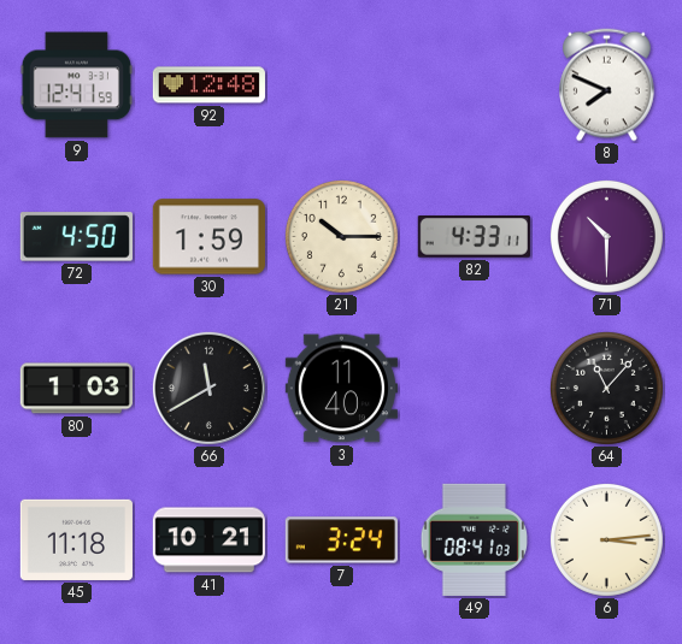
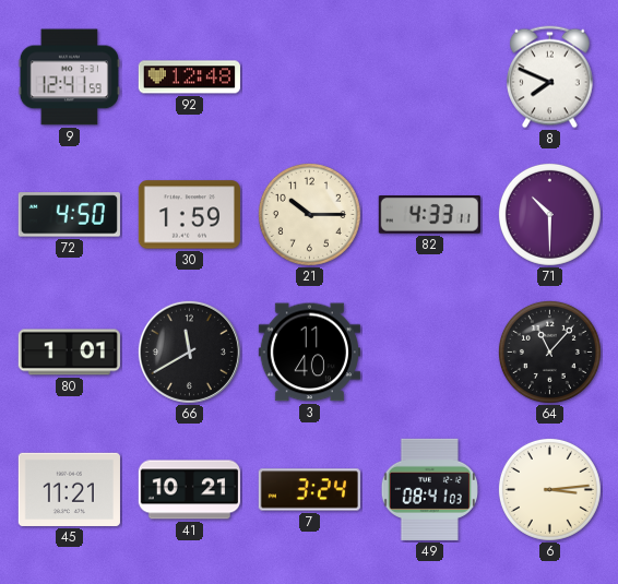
80: 1:03 -> 1:01 (69, 353)
45: 11:18 -> 11:21 (69, 489)
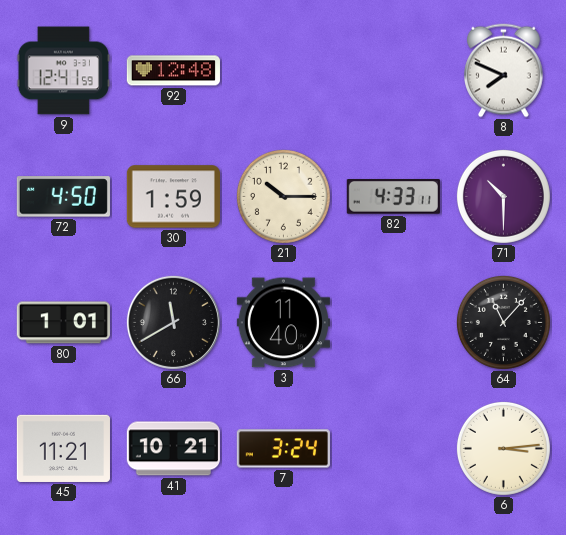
49: 08:41 -> none (429, 489)
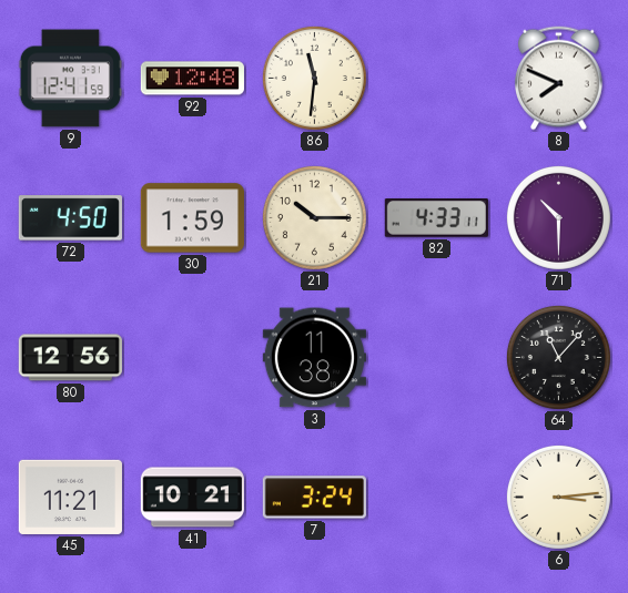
86: none -> 11:31 (314, 78)
80: 1:01 -> 12:56 (70, 358)
66: 11:40 -> none (173, 322)
3: 11:40 -> 11:38 (314, 358)
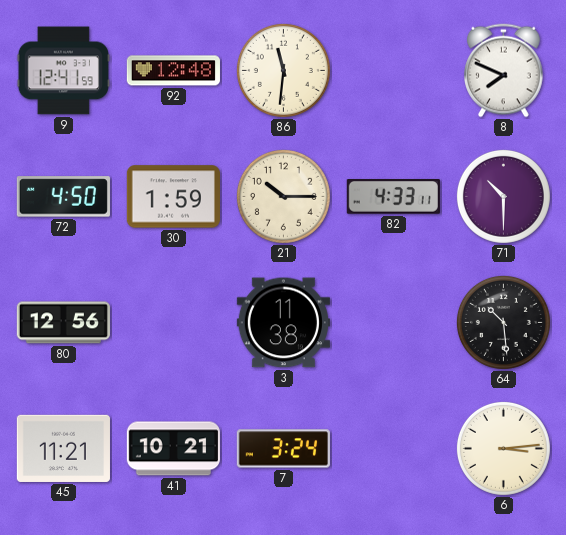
64: 11:07 -> 10:29 (503, 322)
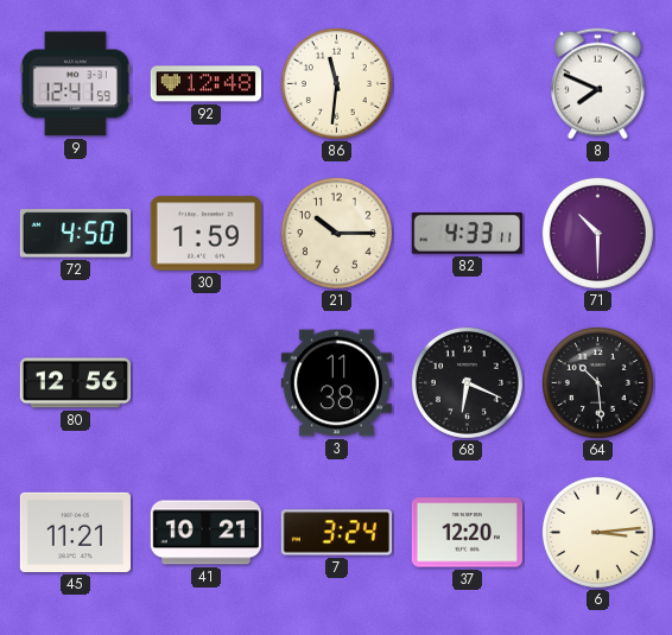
68: none -> 6:19 (467, 382)
37: none -> 12:20 (467, 533)
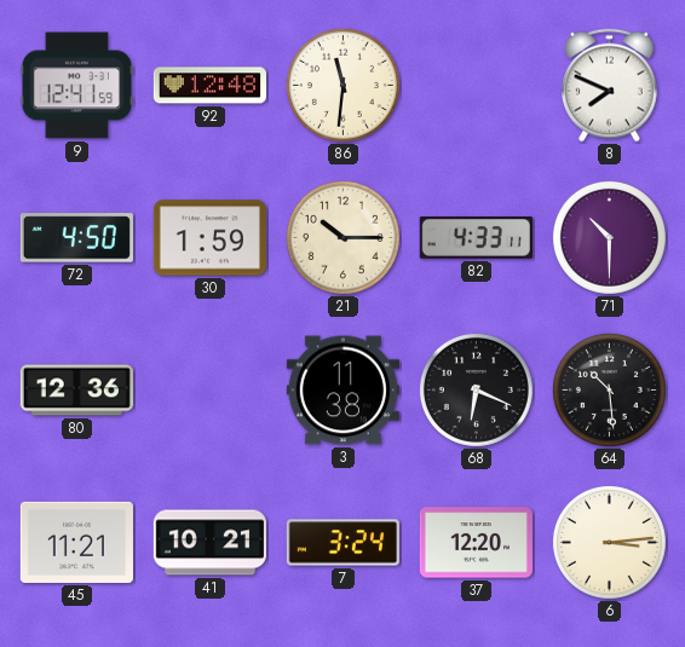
80: 12:56 -> 12:36 (76, 391)
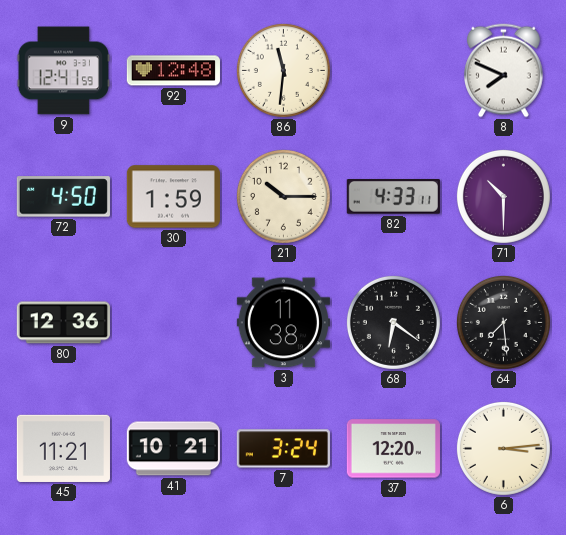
68: 6:19 -> 6:21 (393, 322)
64: 10:29 -> 7:29 (503, 322)
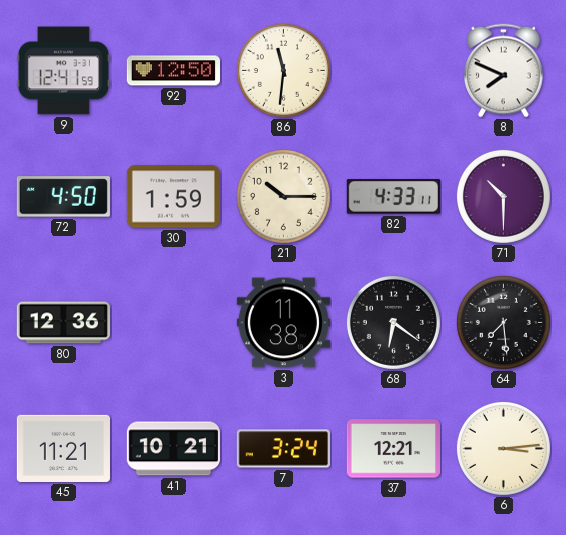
92: 12:48 -> 12:50 (173, 71)
37: 12:20 -> 12:21 (393, 449)
